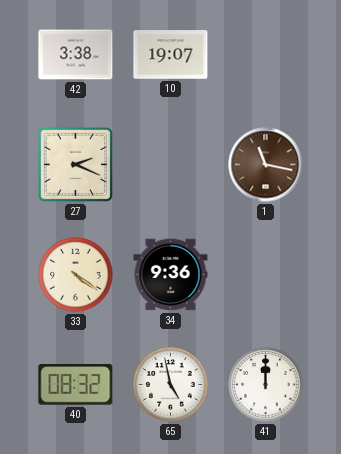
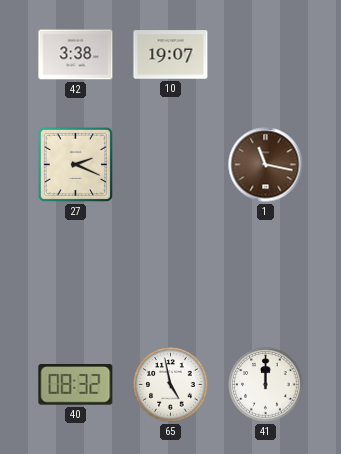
33: 4:21 -> none (76, 275)
34: 9:36 -> none (171, 275)
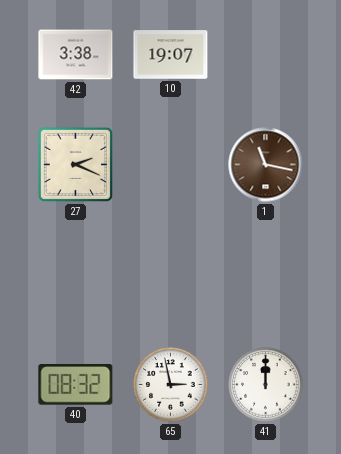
65: 4:58 -> 2:58 (171, 385)
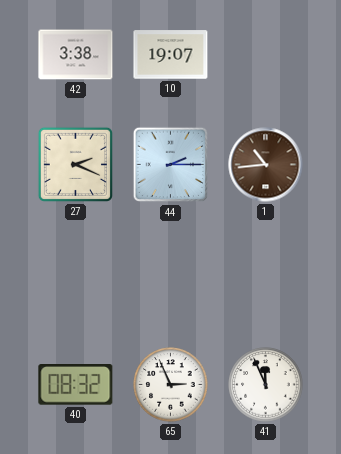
44: none -> 2:15 (171, 165)
1: 11:17 -> 10:44 (266, 165)
65: 2:58 -> 2:56 (171, 385)
41: 12:00 -> 11:56 (266, 385)
